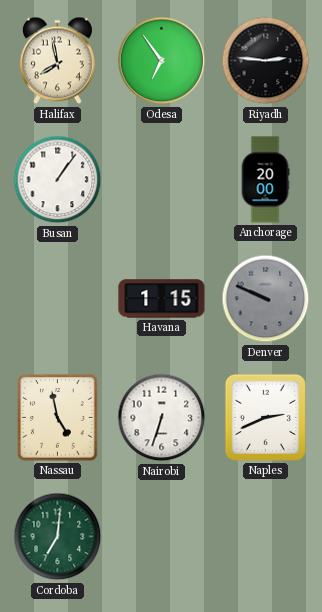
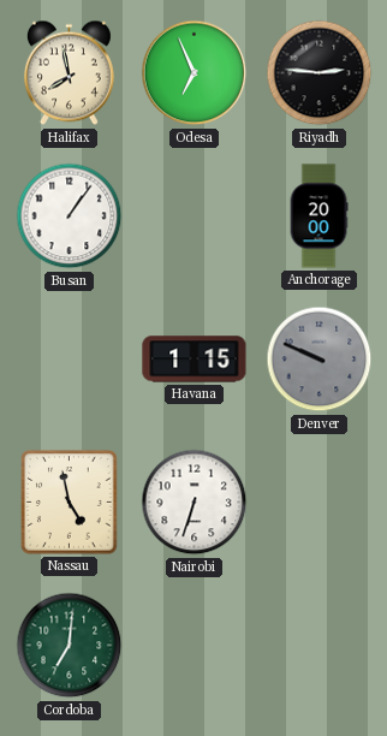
Odesa: 6:54 -> 6:56 (195, 73)
Naples: 2:41 -> none (265, 417)
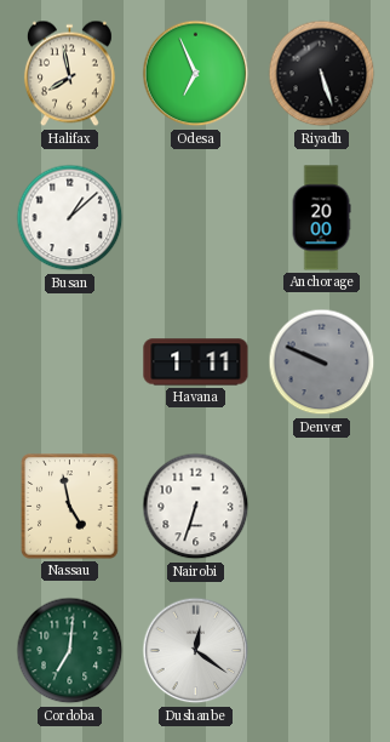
Riyadh: 2:46 -> 5:27 (322, 74)
Busan: 1:06 -> 1:08 (70, 218)
Havana: 1:15 -> 1:11 (196, 363)
Dushanbe: none -> 12:21 (196, 651)
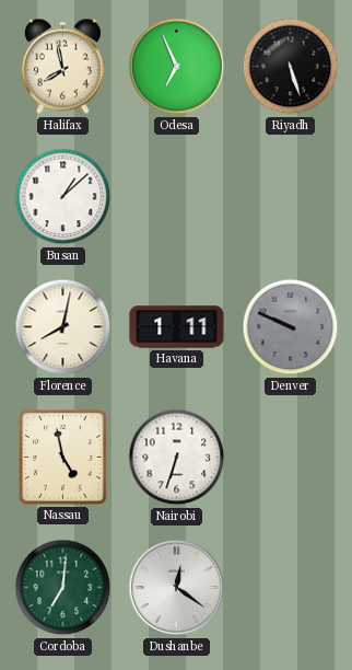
Anchorage: 20:00 -> none (321, 218)
Florence: none -> 8:02 (63, 327)
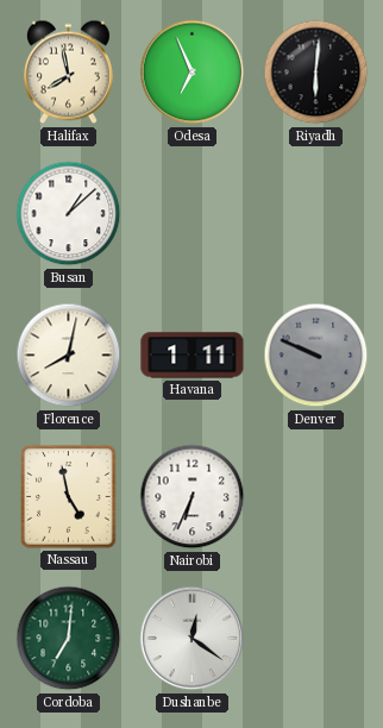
Riyadh: 5:27 -> 6:01 (316, 73)
Nairobi: 6:33 -> 6:34 (193, 497)
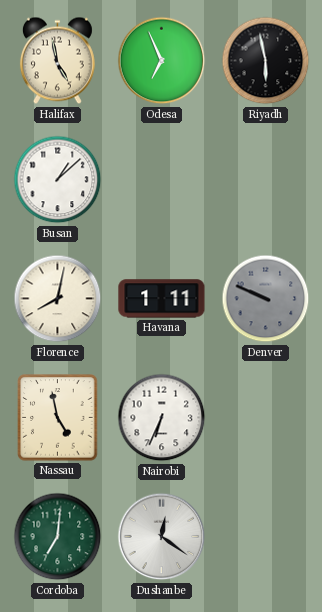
Halifax: 7:58 -> 4:58 (57, 61)
Riyadh: 6:01 -> 5:58 (266, 61)
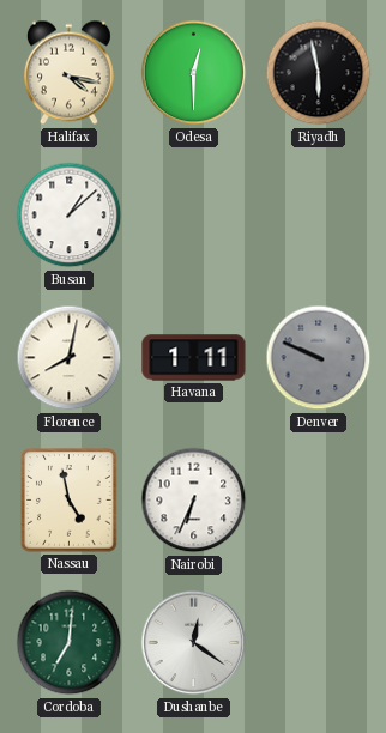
Halifax: 4:58 -> 4:17 (68, 73)
Odesa: 6:56 -> 12:30 (194, 73)
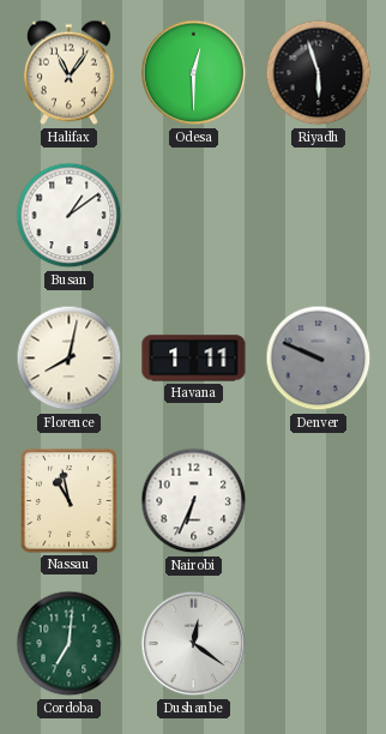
Halifax: 4:17 -> 11:06 (68, 73)
Riyadh: 5:58 -> 5:57 (319, 73)
Busan: 1:08 -> 1:09 (70, 216)
Nassau: 4:58 -> 10:58 (70, 501)
